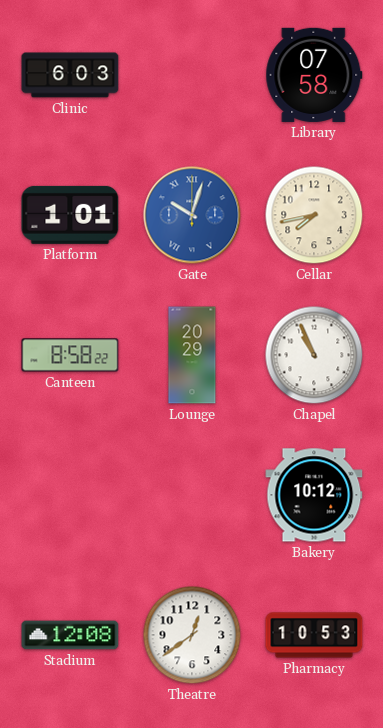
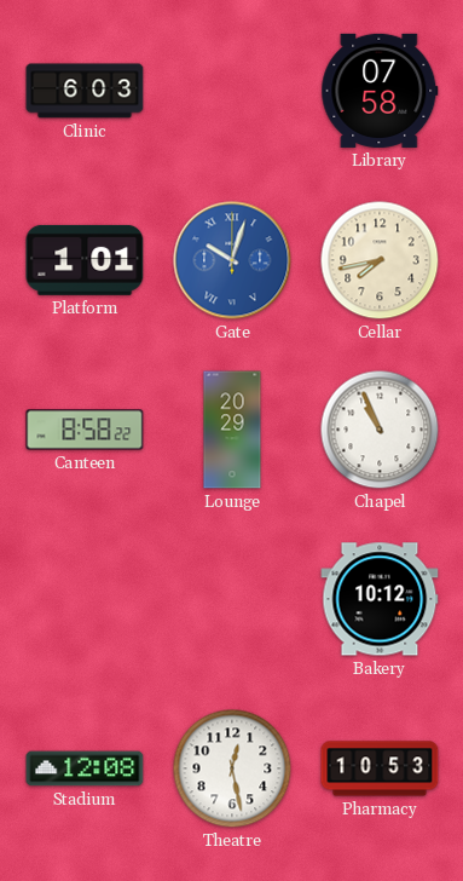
Theatre: 12:39 -> 12:28 (232, 768)
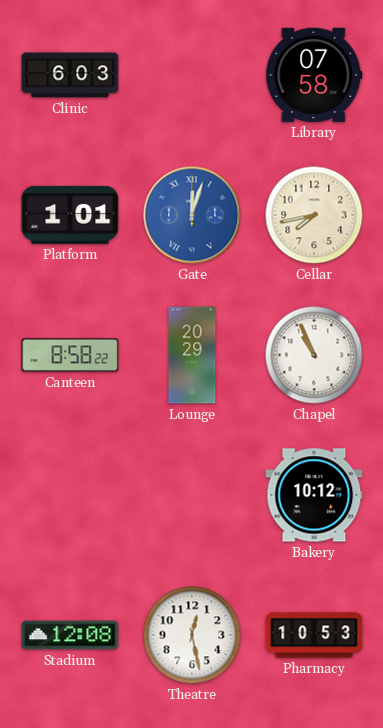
Gate: 10:03 -> 12:03 (192, 215)
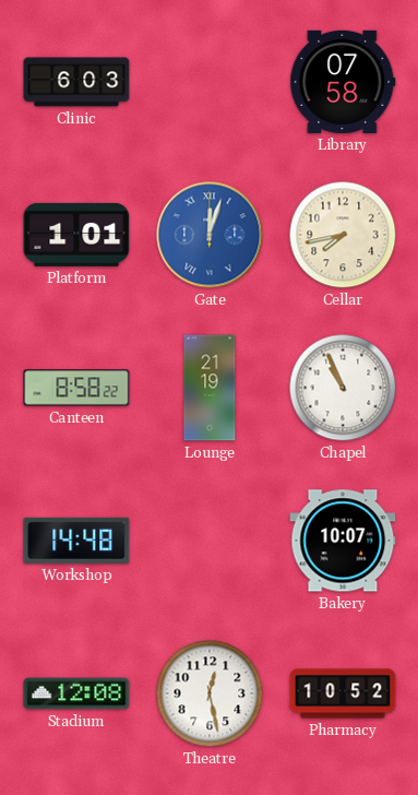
Lounge: 20:29 -> 21:19 (210, 388)
Workshop: none -> 14:48 (76, 541)
Bakery: 10:12 -> 10:07 (343, 541)
Pharmacy: 10:53 -> 10:52 (343, 693)
